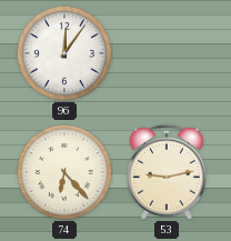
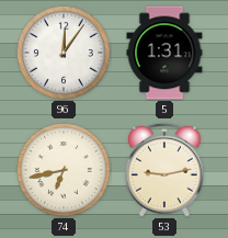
5: none -> 1:31 (164, 53)
74: 6:23 -> 6:43 (64, 170)
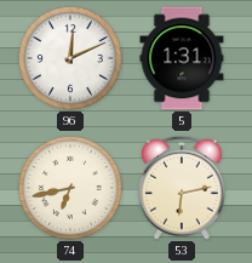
96: 12:06 -> 12:11 (70, 58)
53: 9:13 -> 6:13 (182, 188)
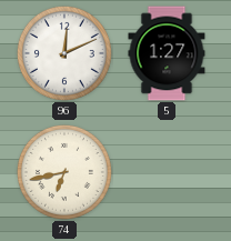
5: 1:31 -> 1:27 (167, 53)
53: 6:13 -> none (182, 188)
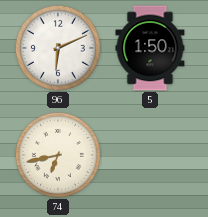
96: 12:11 -> 6:11 (58, 48)
5: 1:27 -> 1:50 (150, 48)
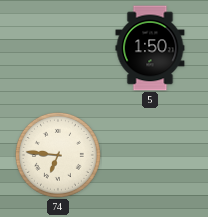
96: 6:11 -> none (58, 48)
74: 6:43 -> 6:46 (58, 155)
